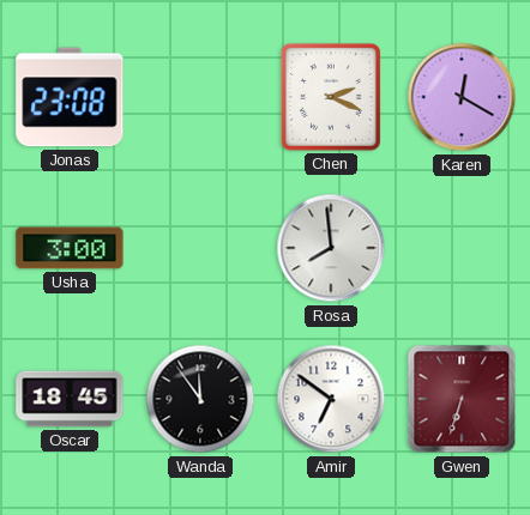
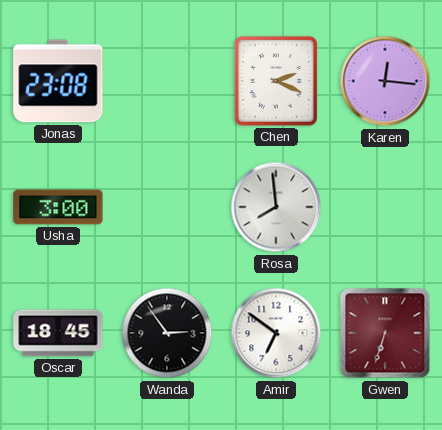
Karen: 12:20 -> 12:16 (385, 81)
Wanda: 11:54 -> 2:54 (167, 333)
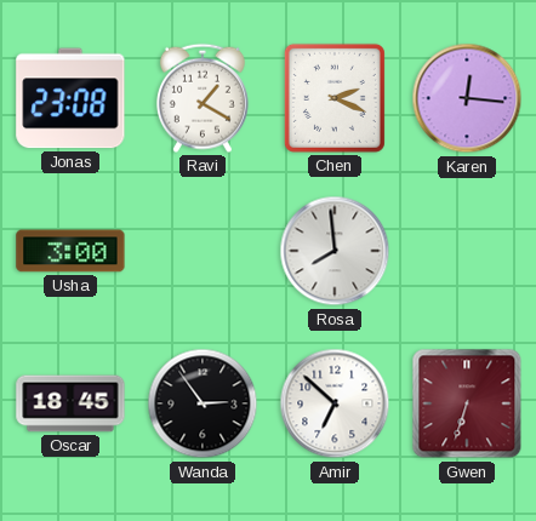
Ravi: none -> 1:20 (203, 98)
Amir: 6:51 -> 6:52 (335, 403)
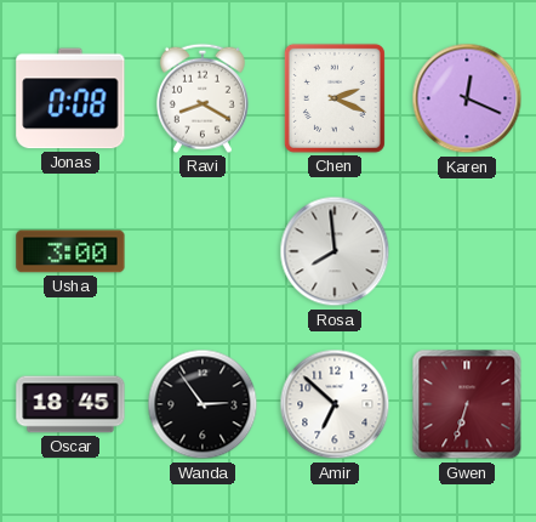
Jonas: 23:08 -> 0:08 (70, 98)
Ravi: 1:20 -> 8:20 (203, 98)
Karen: 12:16 -> 12:19 (467, 98)
